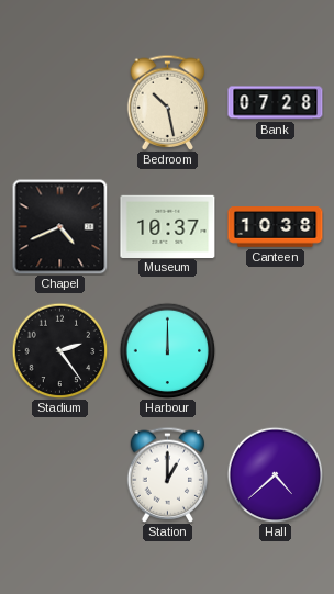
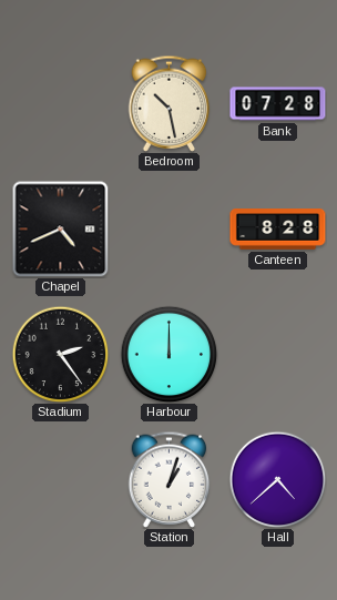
Museum: 10:37 -> none (168, 226)
Canteen: 10:38 -> 8:28 (278, 230)
Station: 1:00 -> 1:03 (170, 479)
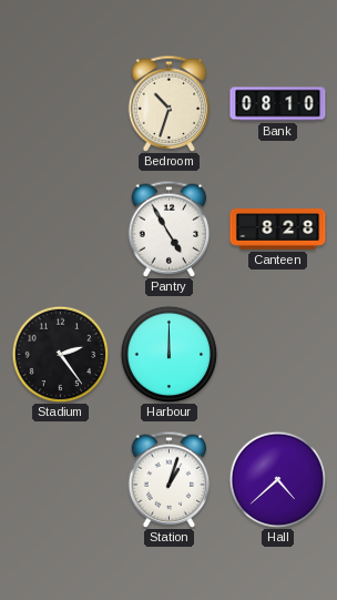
Bedroom: 10:28 -> 10:33 (170, 103)
Bank: 07:28 -> 08:10 (278, 104)
Chapel: 4:41 -> none (60, 228)
Pantry: none -> 4:55 (170, 228)
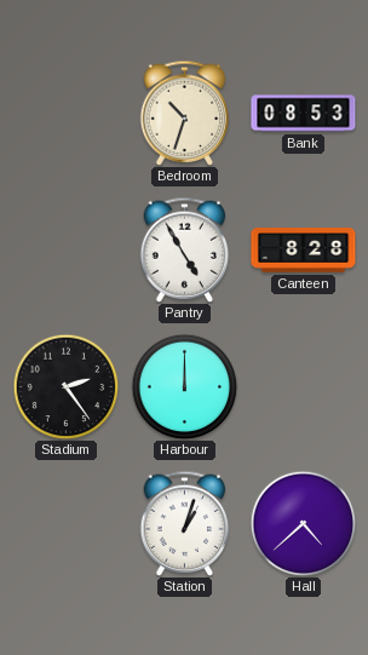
Bank: 08:10 -> 08:53 (304, 114)
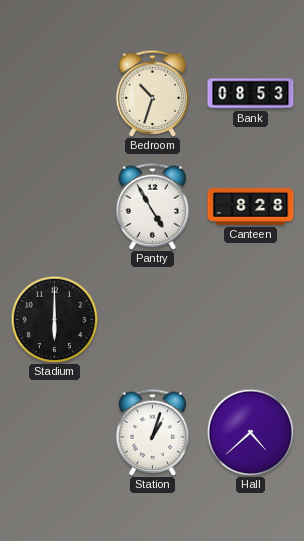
Stadium: 2:24 -> 6:00 (54, 319)
Harbour: 12:00 -> none (184, 386)
